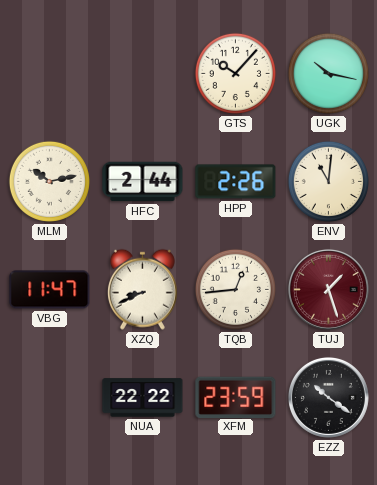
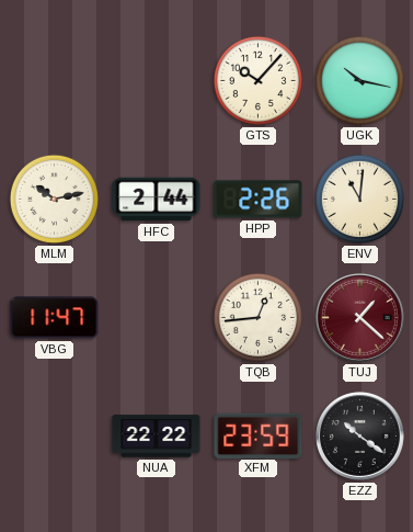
XZQ: 8:41 -> none (142, 289)
TUJ: 1:27 -> 1:22 (359, 317)
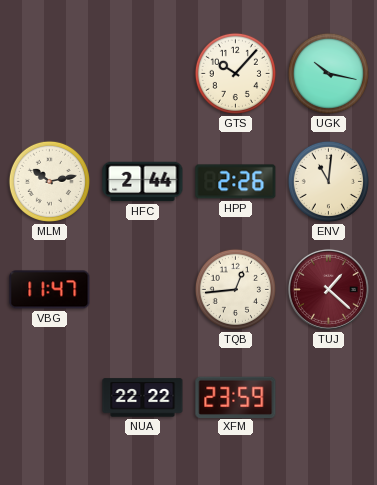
EZZ: 10:21 -> none (359, 435)
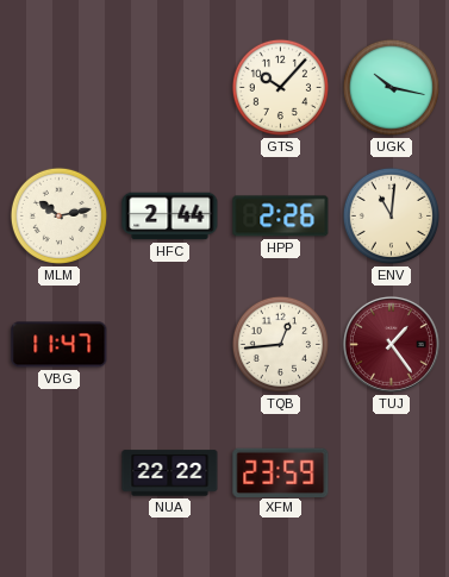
TUJ: 1:22 -> 1:24 (391, 344)
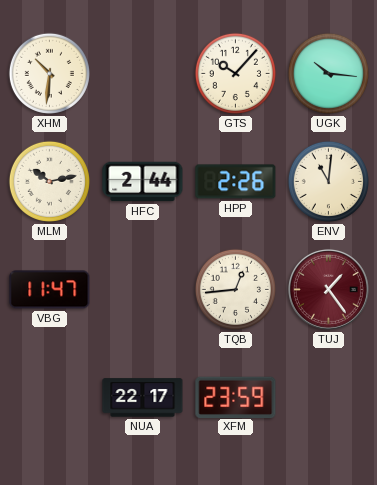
XHM: none -> 10:31 (49, 73)
UGK: 10:17 -> 10:16 (328, 73)
NUA: 22:22 -> 22:17 (143, 398)
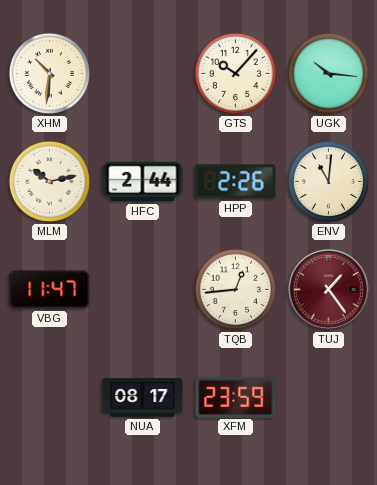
NUA: 22:17 -> 08:17 (143, 398)
